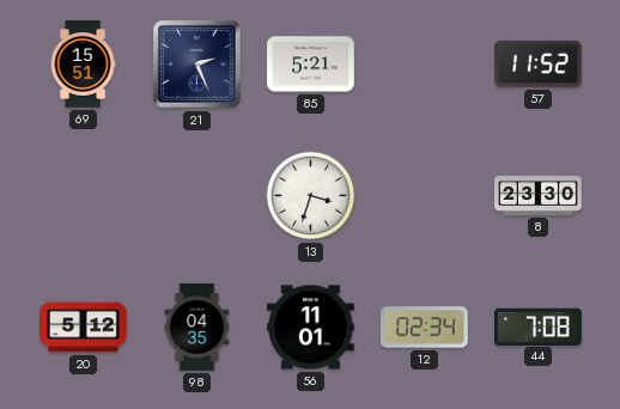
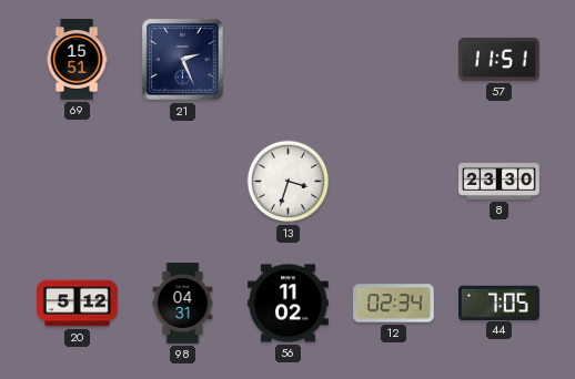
85: 5:21 -> none (311, 65)
57: 11:52 -> 11:51 (500, 59)
98: 04:35 -> 04:31 (183, 304)
56: 11:01 -> 11:02 (289, 304)
44: 7:08 -> 7:05 (500, 303)
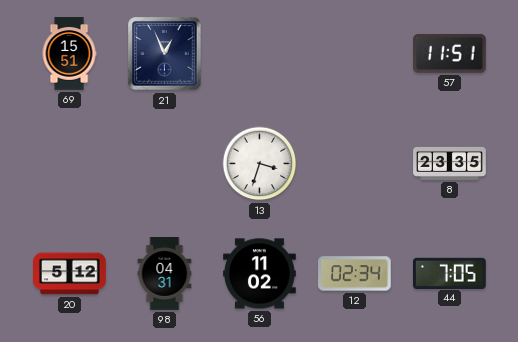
21: 2:26 -> 12:56 (165, 54)
8: 23:30 -> 23:35 (450, 163)
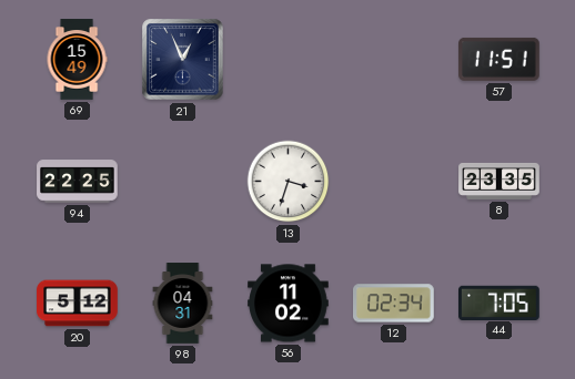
69: 15:51 -> 15:49 (77, 60)
94: none -> 22:25 (78, 182)
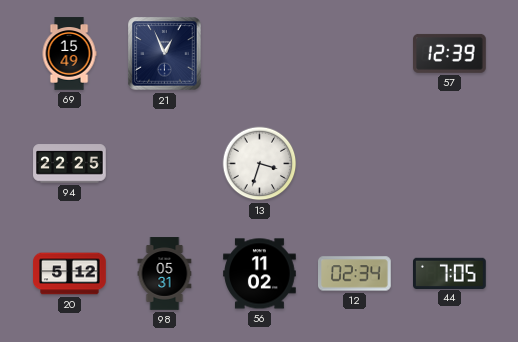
57: 11:51 -> 12:39 (450, 53)
8: 23:35 -> none (500, 181)
98: 04:31 -> 05:31 (165, 274)
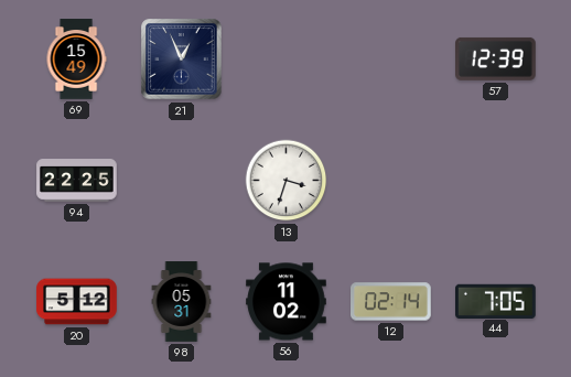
12: 02:34 -> 02:14 (391, 302)
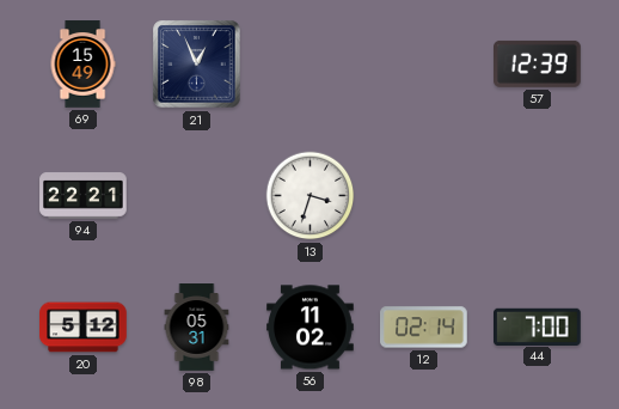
94: 22:25 -> 22:21 (84, 196)
44: 7:05 -> 7:00 (538, 326)
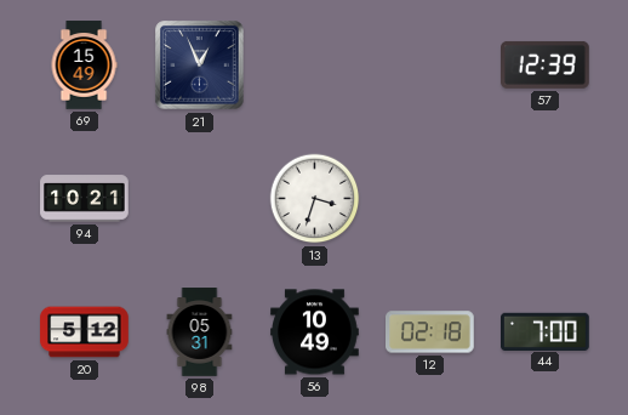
94: 22:21 -> 10:21 (85, 199)
56: 11:02 -> 10:49 (315, 332)
12: 02:14 -> 02:18 (430, 332)
